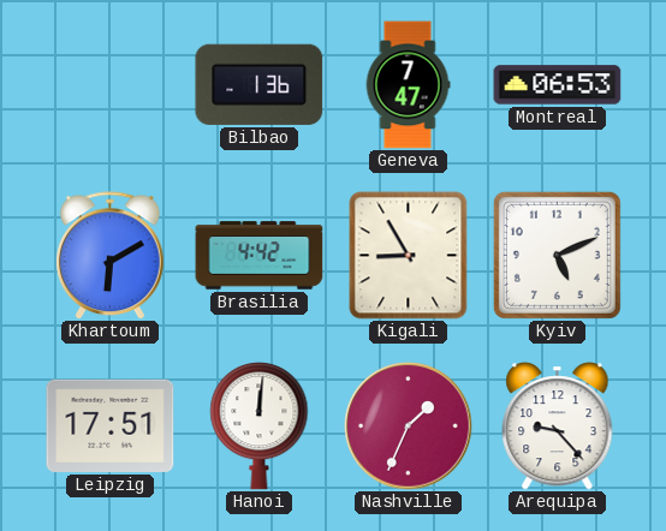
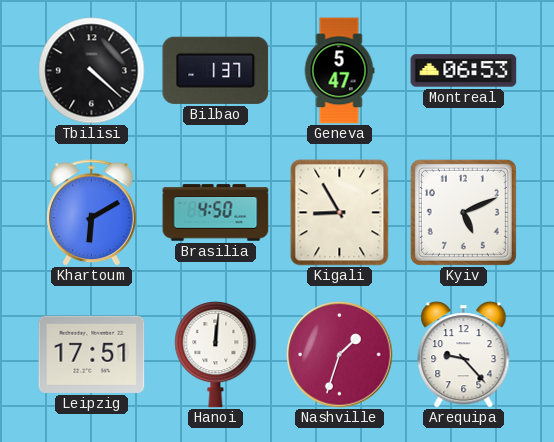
Tbilisi: none -> 4:22 (92, 71)
Bilbao: 1:36 -> 1:37 (216, 70)
Geneva: 7:47 -> 5:47 (339, 71)
Brasilia: 4:42 -> 4:50 (216, 213)
Nashville: 1:34 -> 1:33 (340, 355)
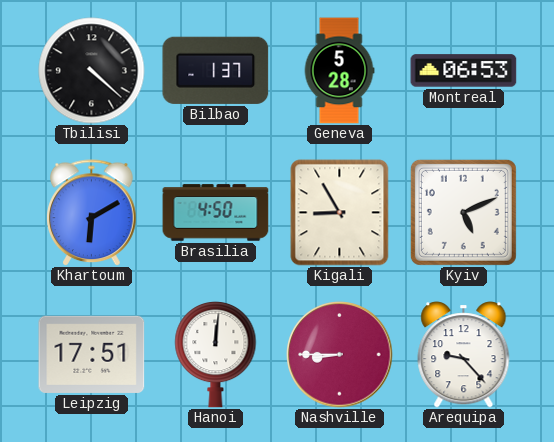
Geneva: 5:47 -> 5:28 (339, 71)
Nashville: 1:33 -> 8:45 (340, 355)
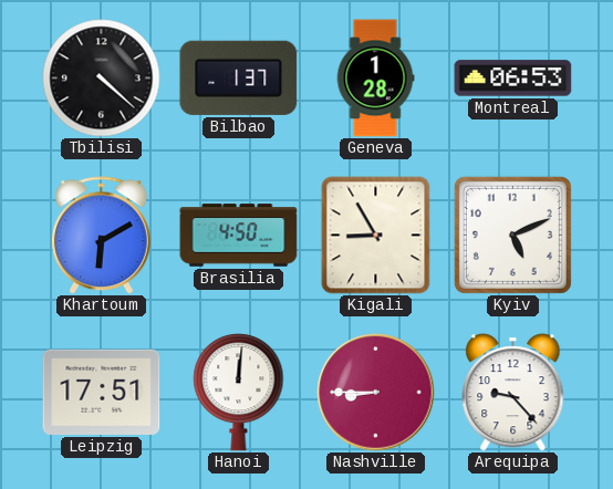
Geneva: 5:28 -> 1:28 (375, 79)
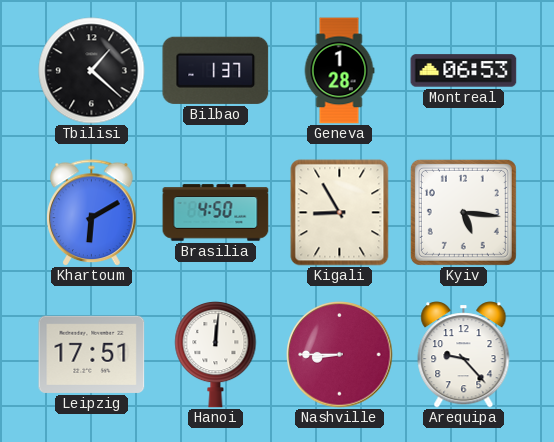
Tbilisi: 4:22 -> 1:22 (92, 71)
Kyiv: 5:11 -> 5:16 (463, 212)
